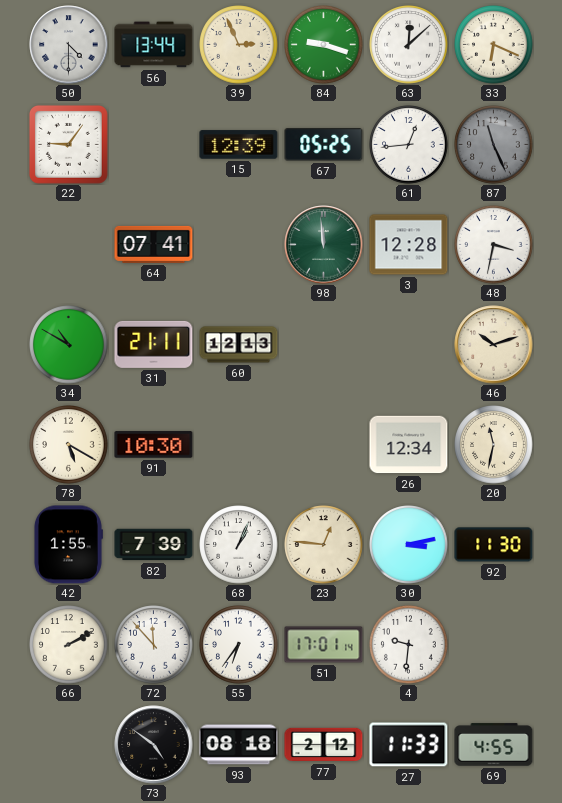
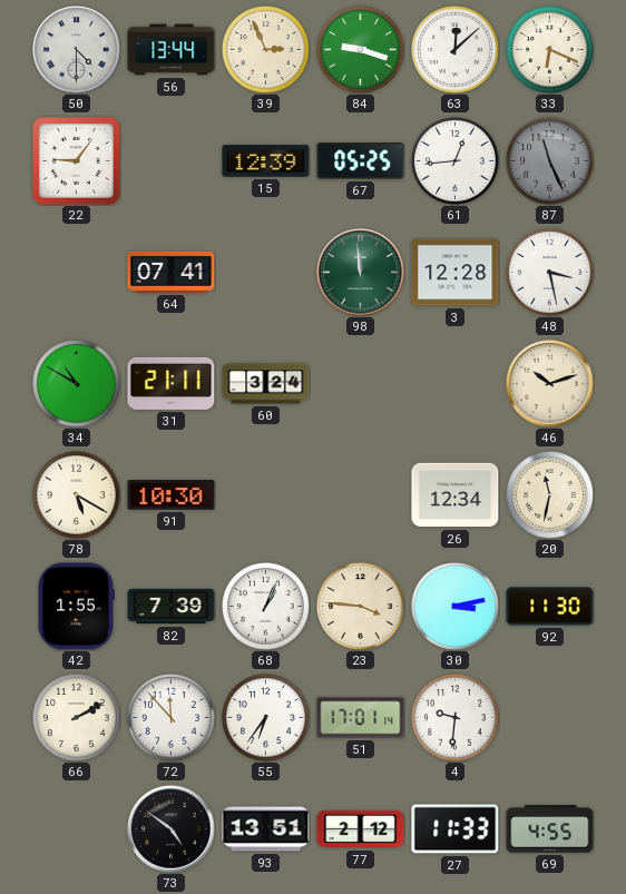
48: 3:32 -> 3:28 (550, 273)
60: 12:13 -> 3:24 (266, 384)
23: 12:46 -> 3:46 (361, 607)
93: 08:18 -> 13:51 (266, 829)
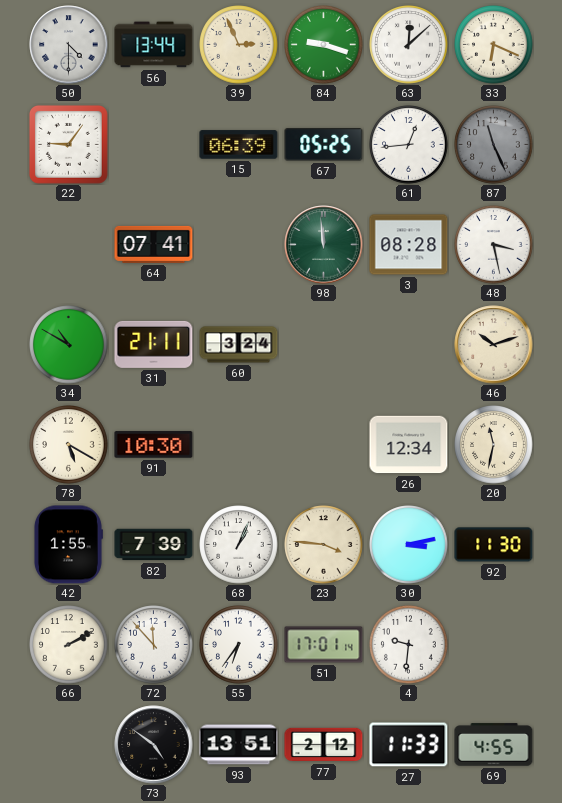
15: 12:39 -> 06:39 (239, 145)
3: 12:28 -> 08:28 (409, 245)
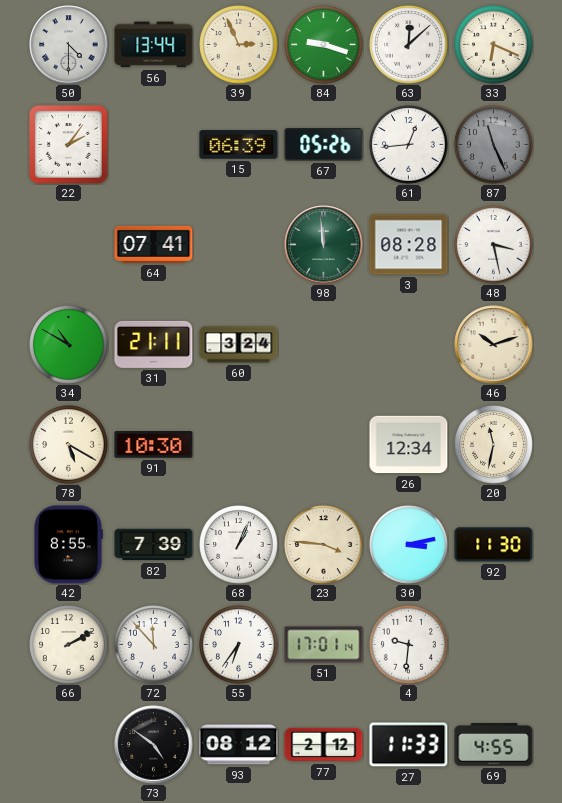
22: 9:06 -> 2:06 (68, 144)
67: 05:25 -> 05:26 (324, 145)
42: 1:55 -> 8:55 (68, 545)
93: 13:51 -> 08:12 (239, 745)
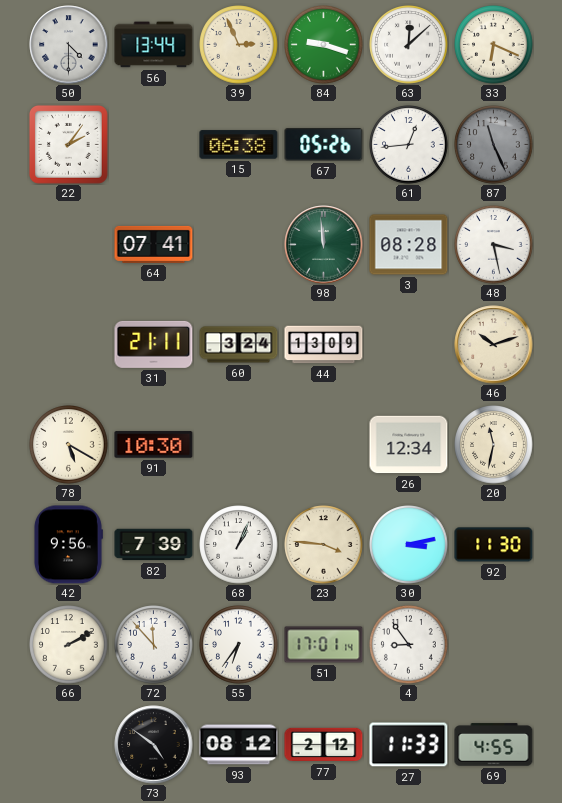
15: 06:39 -> 06:38 (239, 145)
34: 10:50 -> none (69, 345)
44: none -> 13:09 (324, 345)
42: 8:55 -> 9:56 (68, 545)
4: 9:31 -> 8:54 (409, 645)
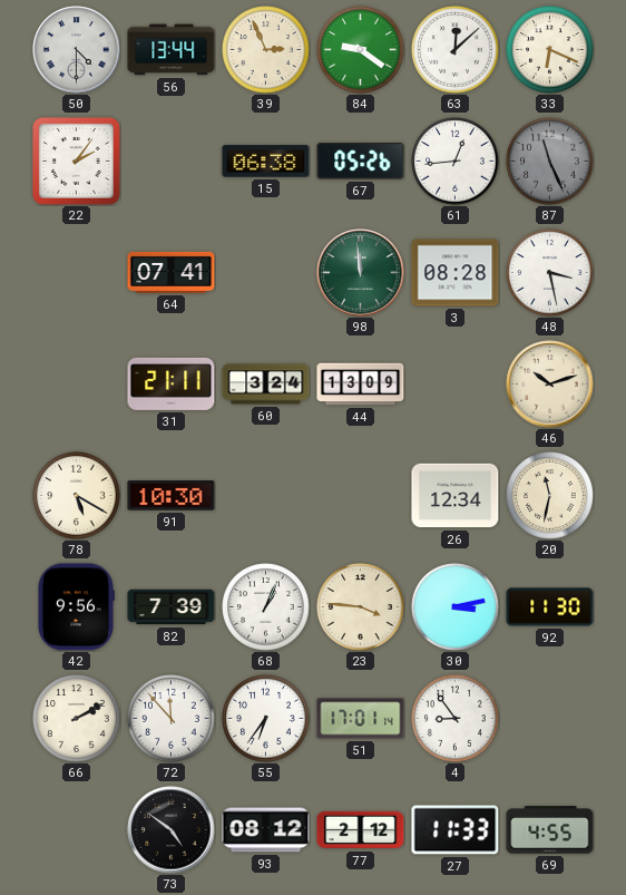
84: 9:18 -> 9:21 (361, 50)
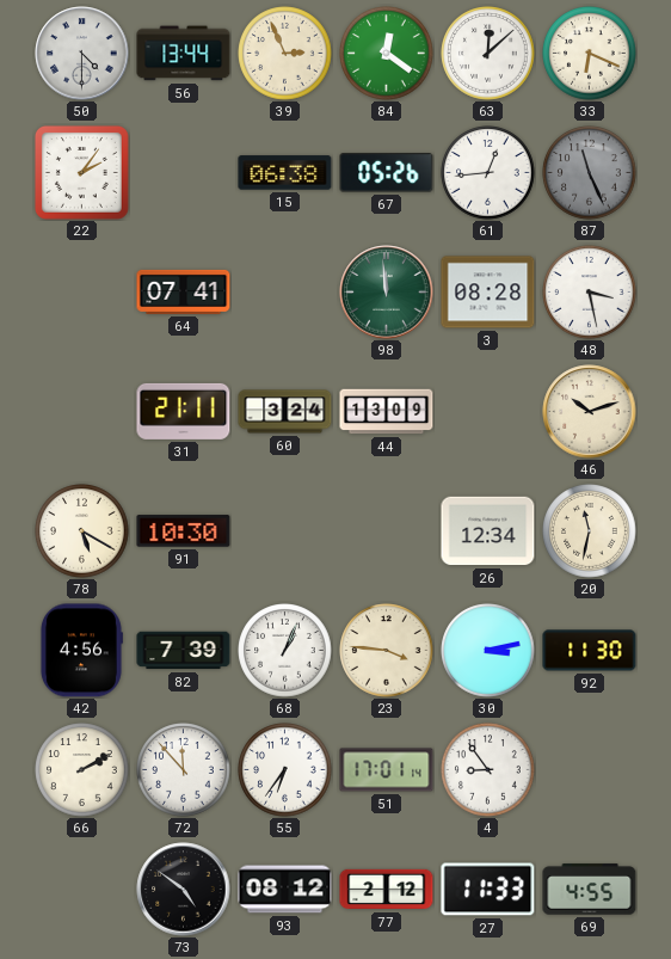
84: 9:21 -> 12:21 (387, 54)
42: 9:56 -> 4:56 (81, 651)
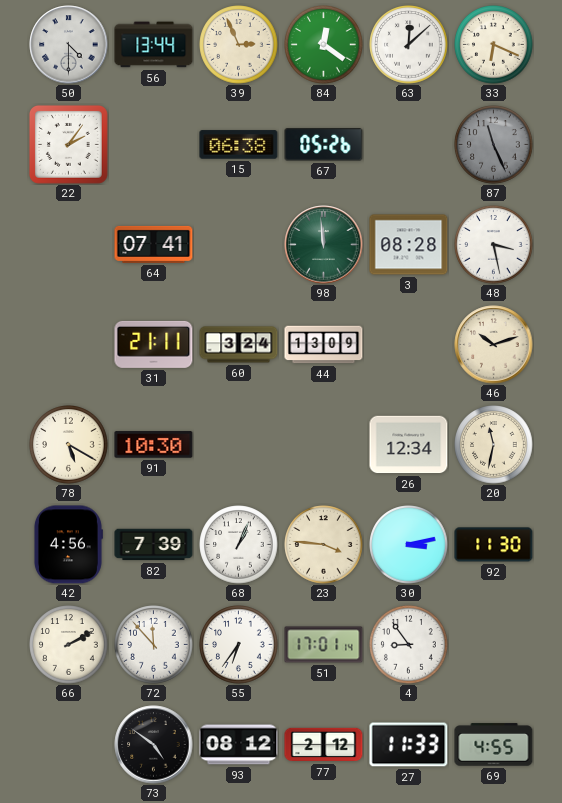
61: 12:44 -> none (488, 173)
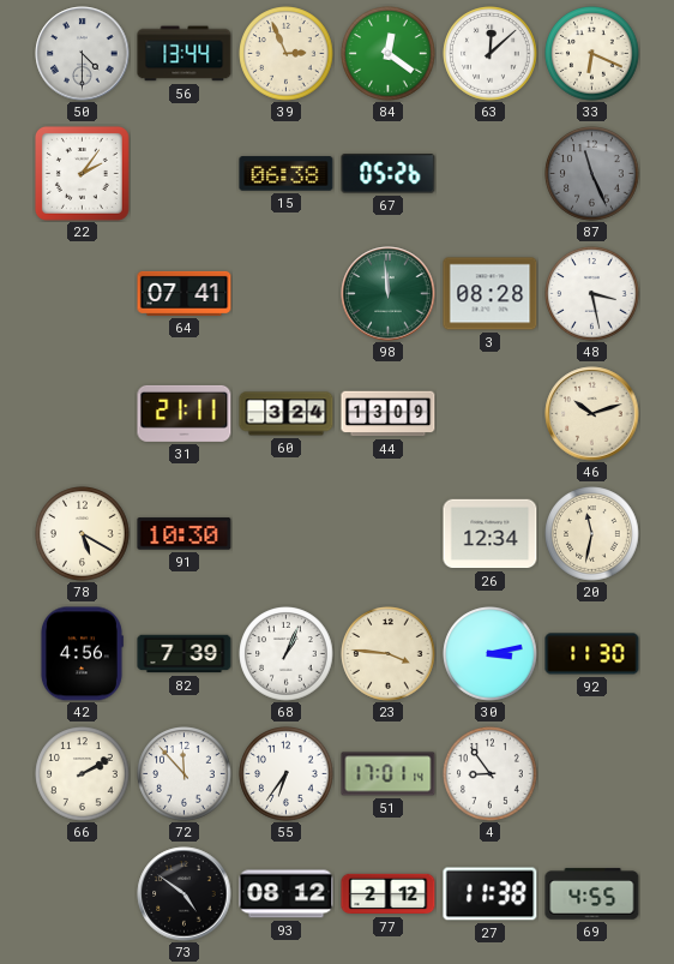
27: 11:33 -> 11:38 (491, 894)
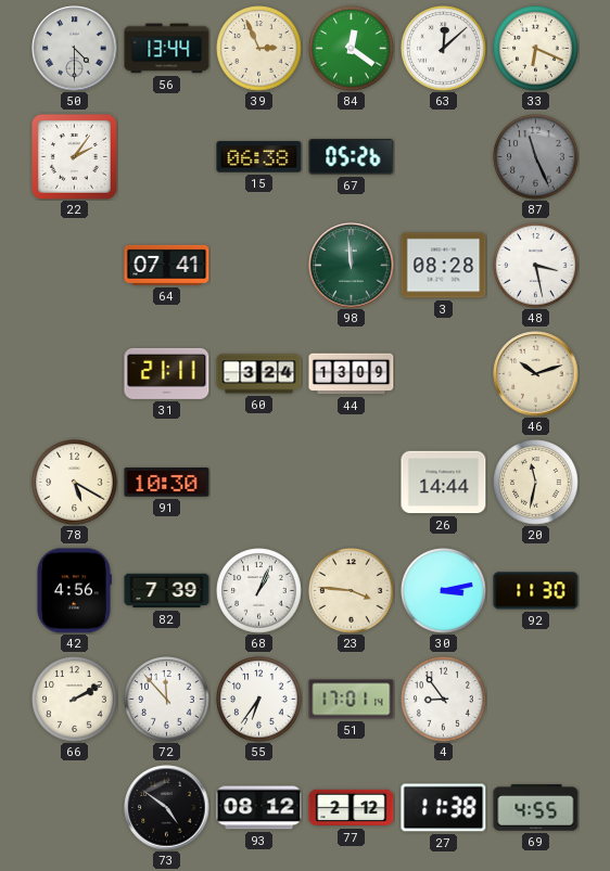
26: 12:34 -> 14:44 (444, 483)
